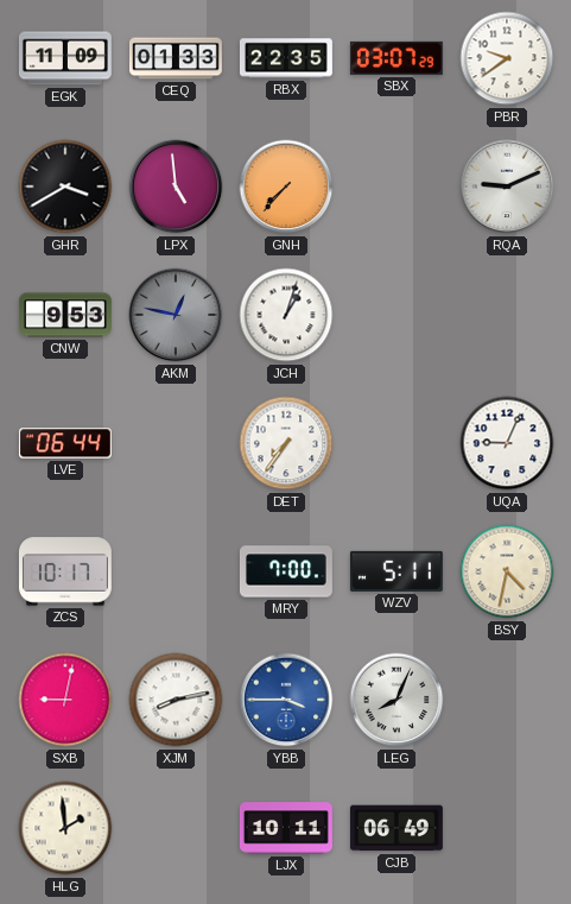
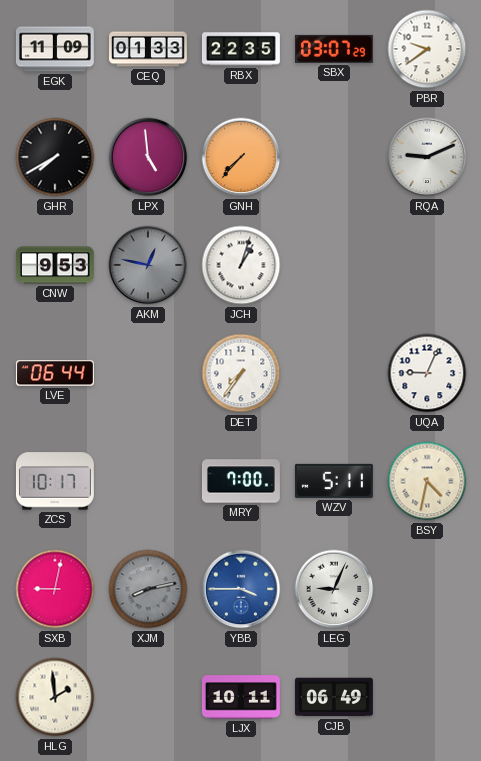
GHR: 3:40 -> 7:40 (55, 157)
XJM dial: white -> grey (148, 589)
LEG: 8:04 -> 9:04 (334, 589)
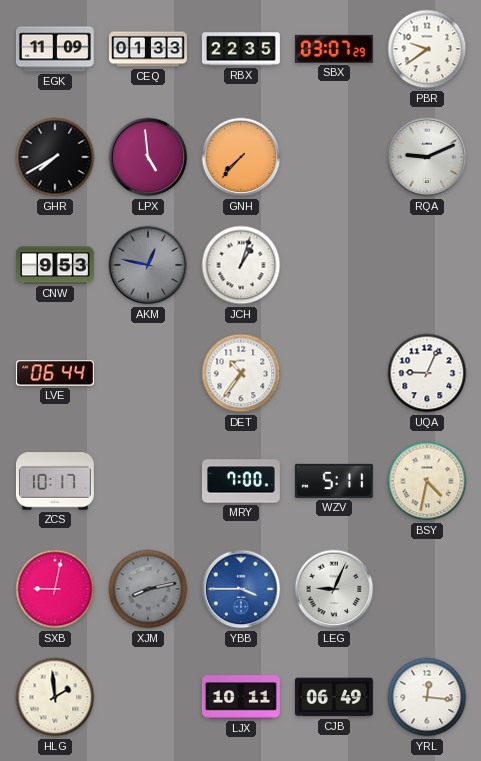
DET: 7:36 -> 10:36 (241, 373)
YRL: none -> 12:16 (427, 697)
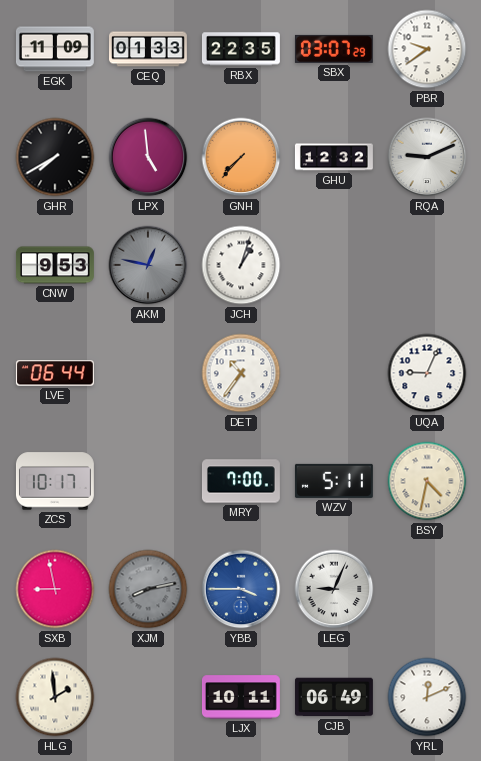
GHU: none -> 12:32 (334, 157)
SXB: 9:02 -> 8:58 (55, 589)
YRL: 12:16 -> 12:11 (427, 697)
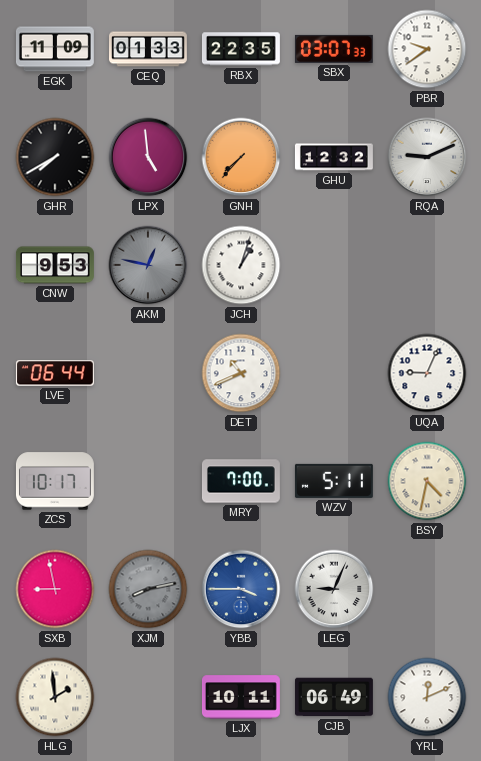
SBX: 03:07:29 -> 03:07:33 (334, 49)
DET: 10:36 -> 10:41 (241, 373)
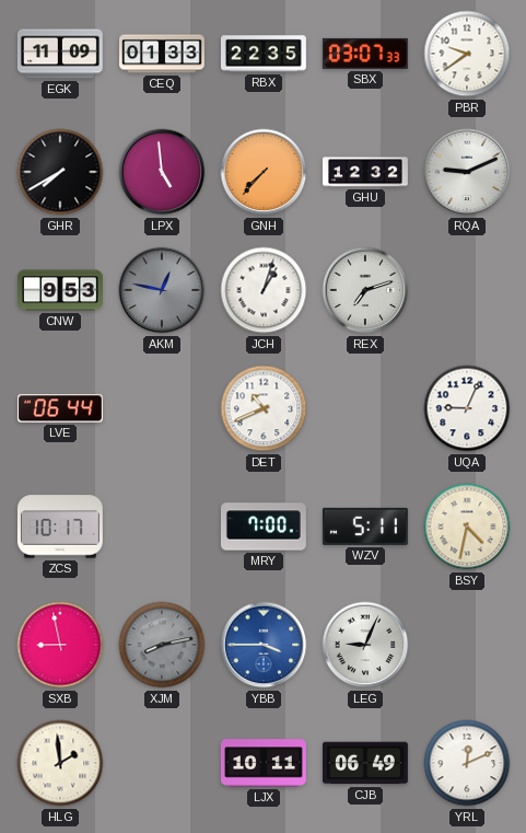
REX: none -> 7:12 (365, 290)
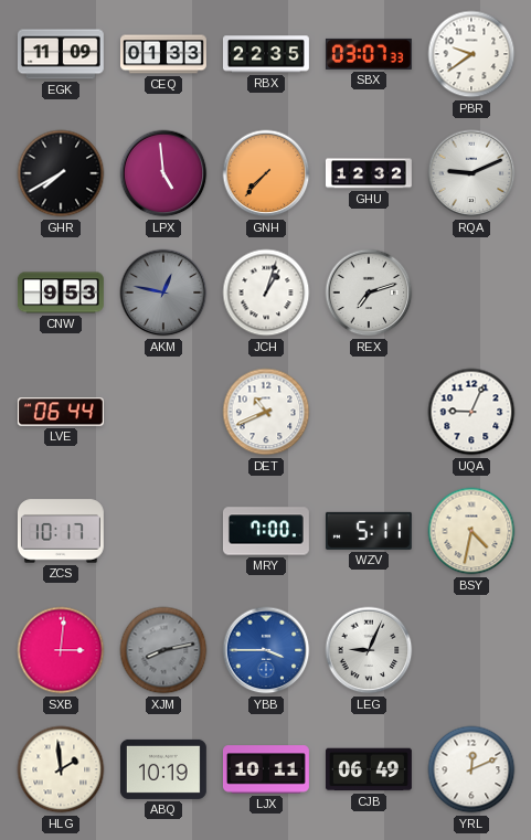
SXB: 8:58 -> 3:01 (61, 650)
ABQ: none -> 10:19 (163, 769)
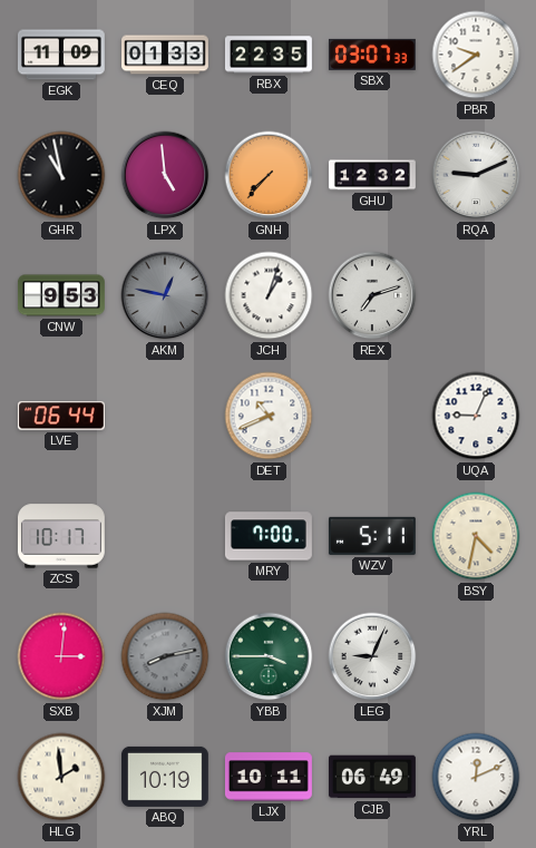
GHR: 7:40 -> 10:58 (61, 175)
YBB dial: blue -> green (269, 656)
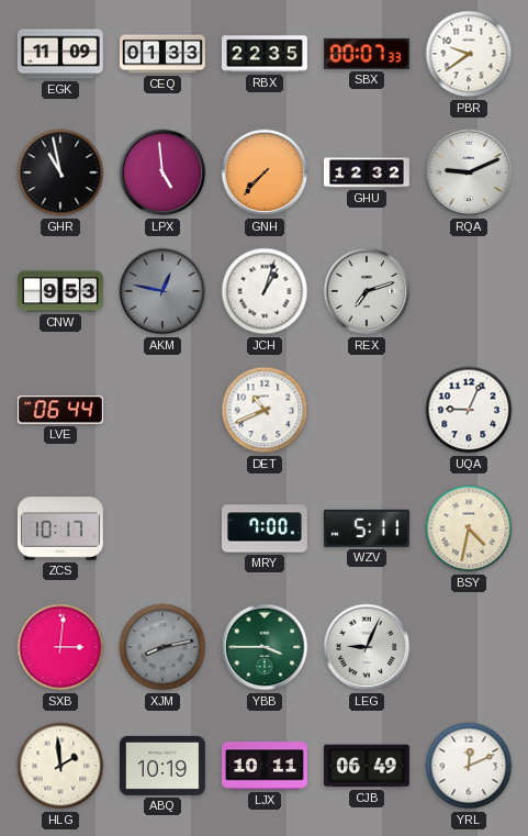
SBX: 03:07 -> 00:07 (367, 54)
